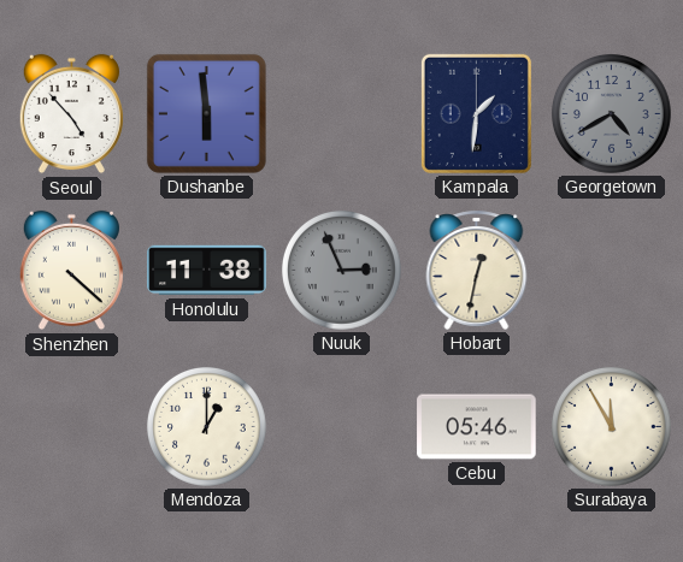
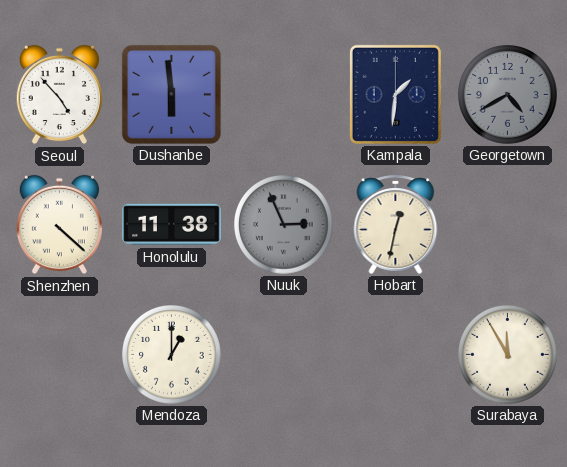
Cebu: 05:46 -> none (477, 427)
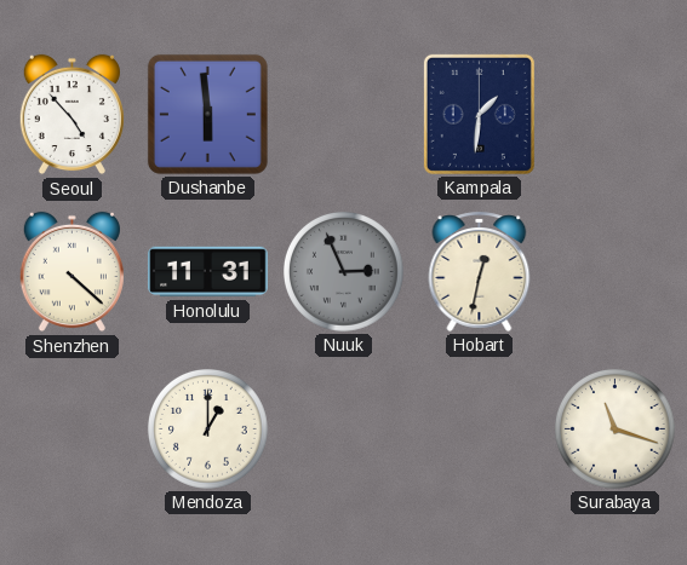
Georgetown: 4:40 -> none (508, 95)
Honolulu: 11:38 -> 11:31 (208, 272)
Surabaya: 11:55 -> 11:18 (616, 429)
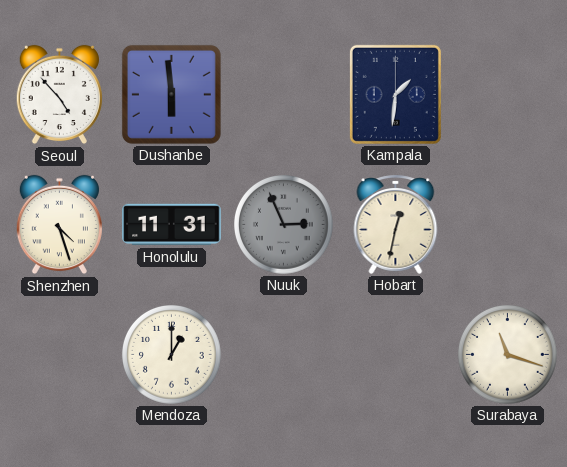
Shenzhen: 4:22 -> 4:27 (59, 225)
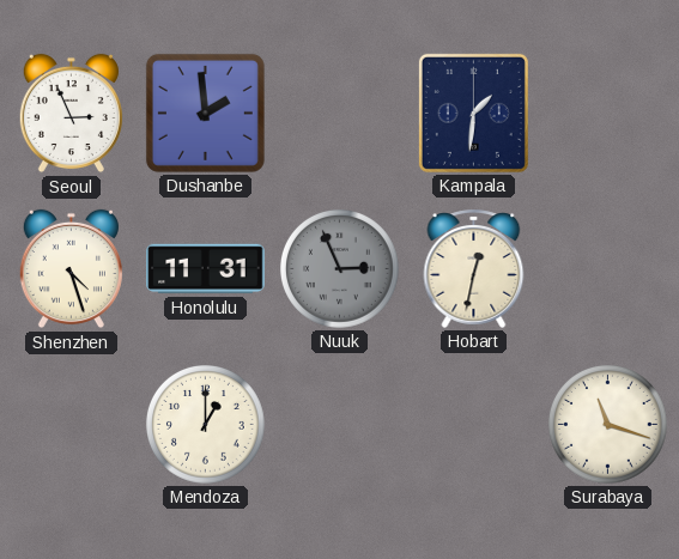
Seoul: 4:53 -> 2:56 (71, 114)
Dushanbe: 5:59 -> 1:59 (205, 113)
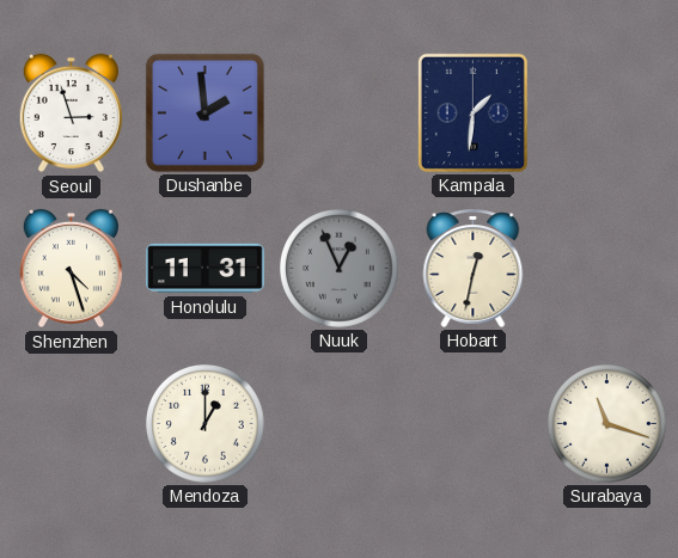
Seoul: 2:56 -> 2:57 (71, 114)
Nuuk: 2:56 -> 12:56 (340, 269)
